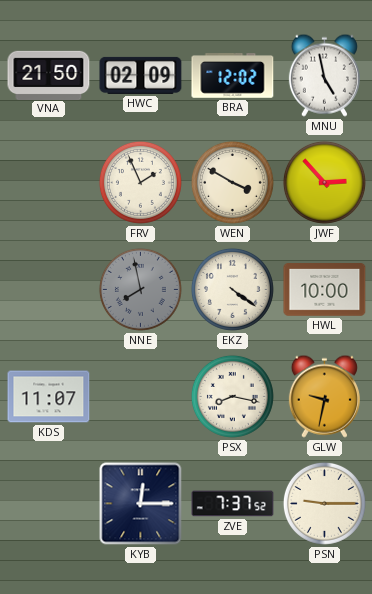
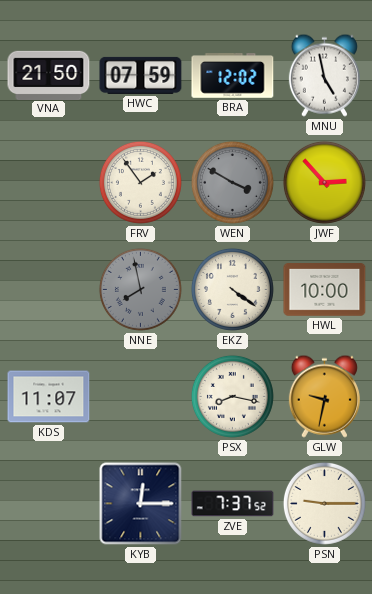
HWC: 02:09 -> 07:59 (141, 75)
FRV: 1:56 -> 1:54 (140, 182)
WEN dial: cream -> grey (232, 182)
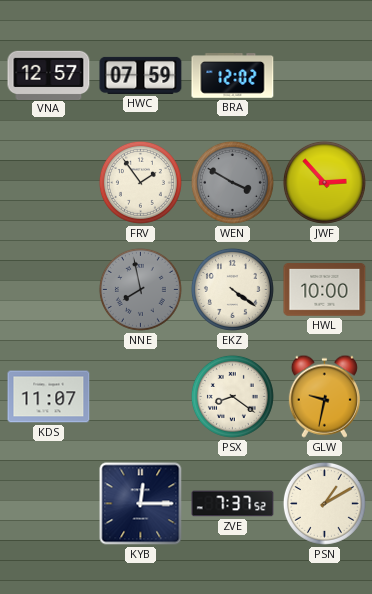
VNA: 21:50 -> 12:57 (49, 75)
MNU: 4:58 -> none (324, 75)
PSX: 8:17 -> 8:21 (232, 396)
PSN: 9:15 -> 1:10 (324, 503)
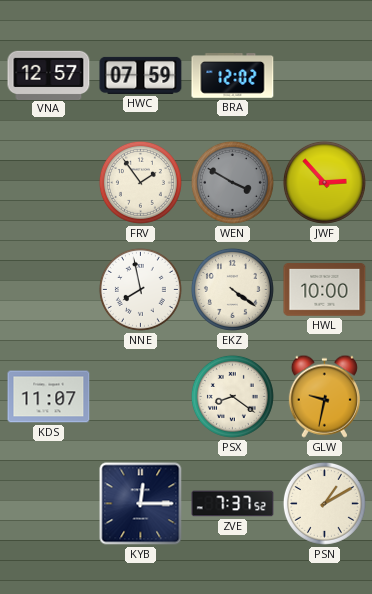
NNE dial: grey -> white (140, 289)
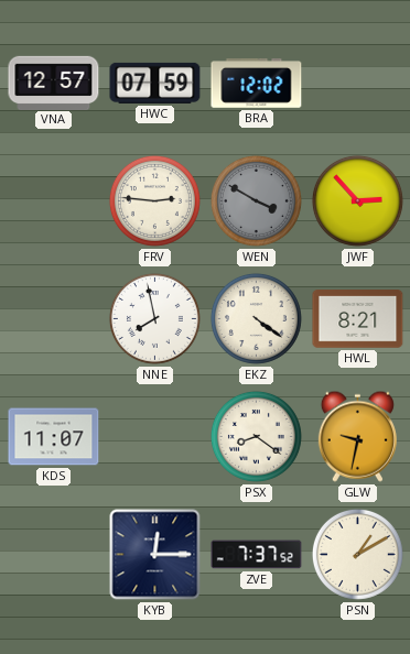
FRV: 1:54 -> 2:46 (154, 200)
HWL: 10:00 -> 8:21 (358, 319)
